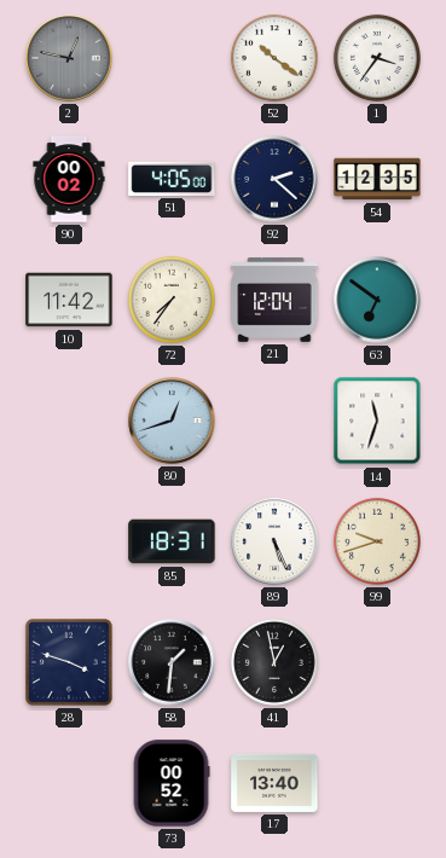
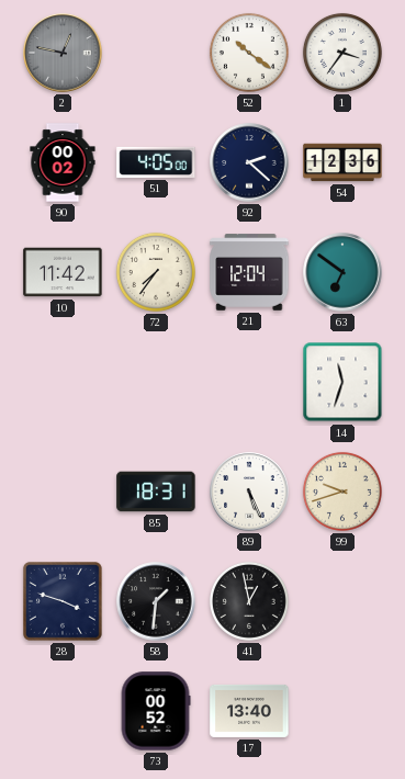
54: 12:35 -> 12:36 (342, 162)
80: 12:42 -> none (172, 421)
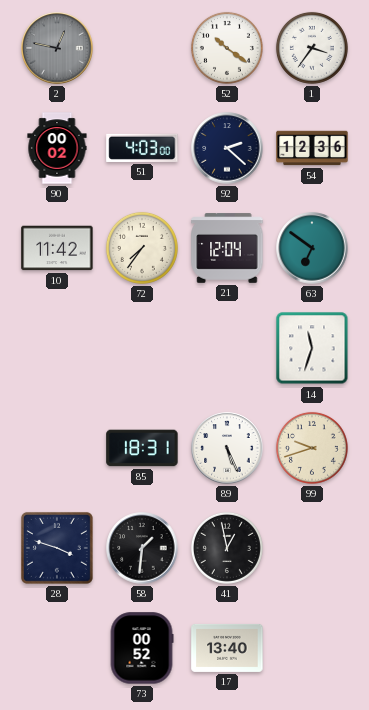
51: 4:05 -> 4:03 (142, 148)
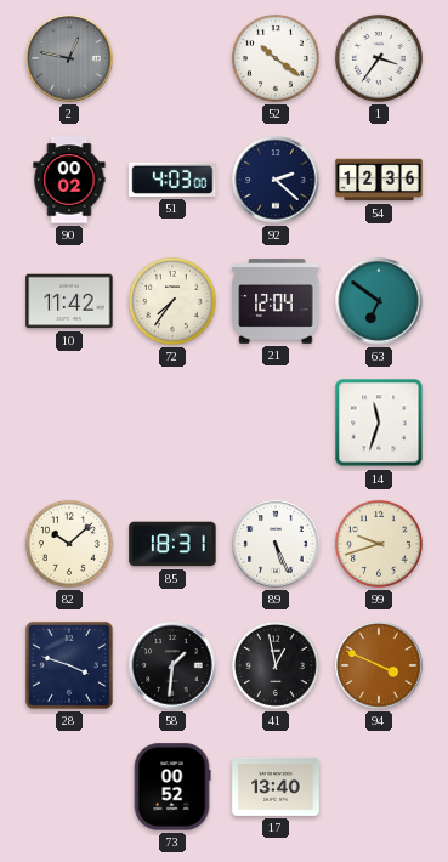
82: none -> 10:08 (69, 544)
94: none -> 3:49 (379, 665)
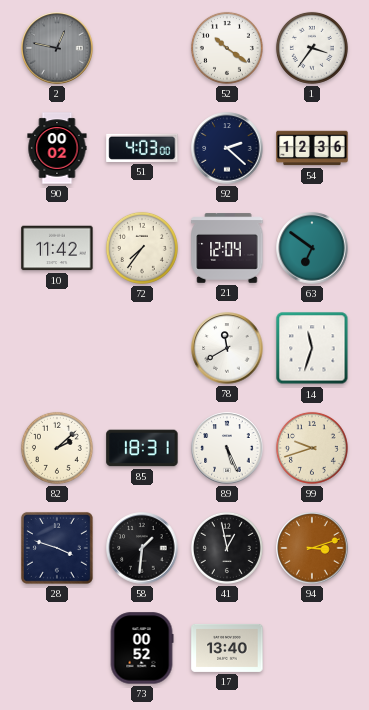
78: none -> 11:40 (227, 348)
82: 10:08 -> 2:08 (57, 448)
94: 3:49 -> 3:12 (312, 548)
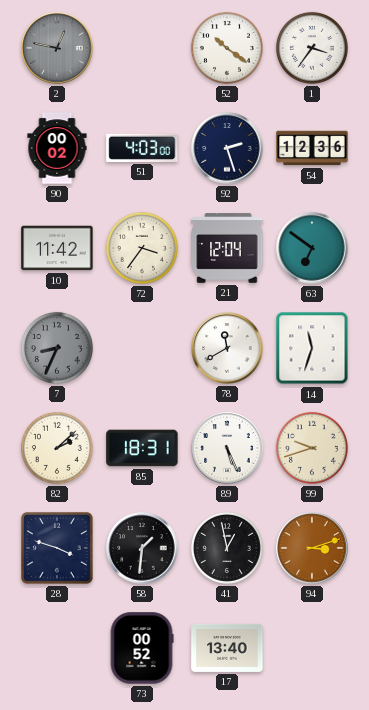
92: 2:22 -> 2:27 (227, 148)
72: 7:36 -> 3:36 (142, 248)
7: none -> 8:34 (57, 348)
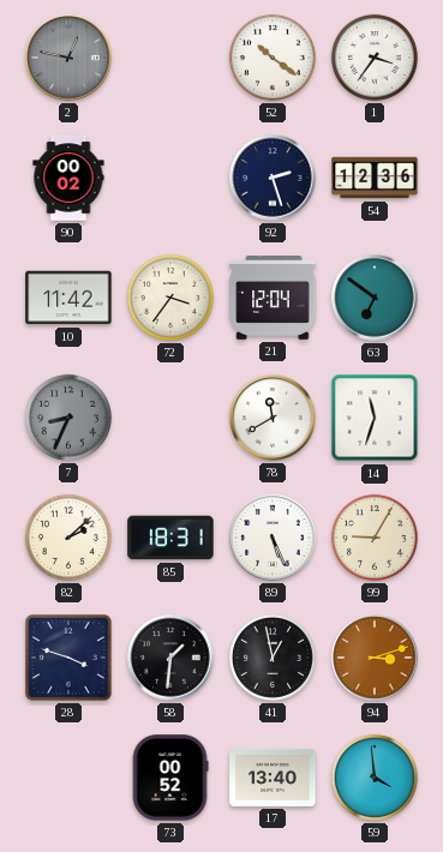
51: 4:03 -> none (142, 148)
99: 9:42 -> 9:05 (375, 538)
59: none -> 3:59 (375, 778)
